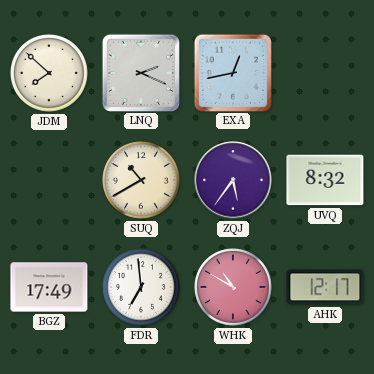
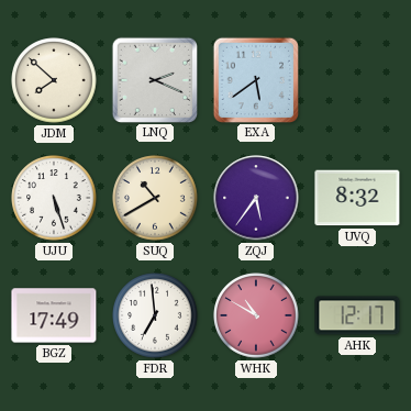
EXA: 12:43 -> 5:39 (255, 79)
UJU: none -> 5:27 (54, 198)
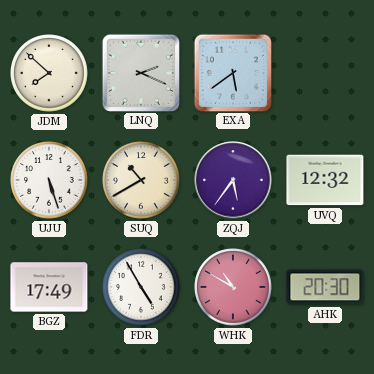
UVQ: 8:32 -> 12:32 (325, 180)
FDR: 6:59 -> 4:55 (141, 287)
AHK: 12:17 -> 20:30 (325, 287)
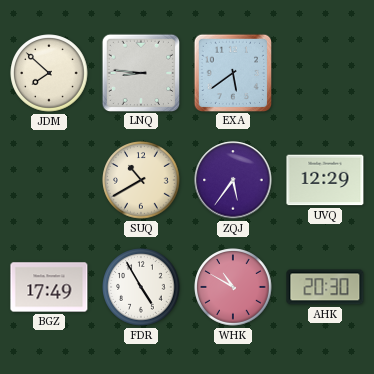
LNQ: 2:19 -> 8:46 (140, 72)
UJU: 5:27 -> none (49, 180)
UVQ: 12:32 -> 12:29 (325, 180)
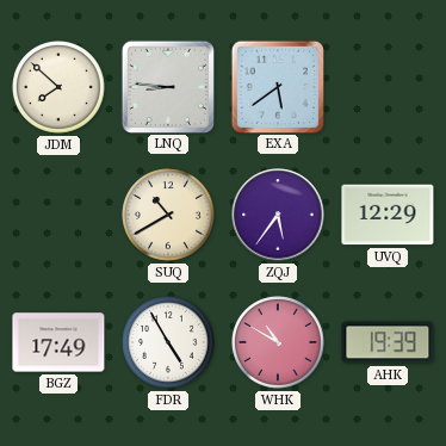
AHK: 20:30 -> 19:39 (388, 342)
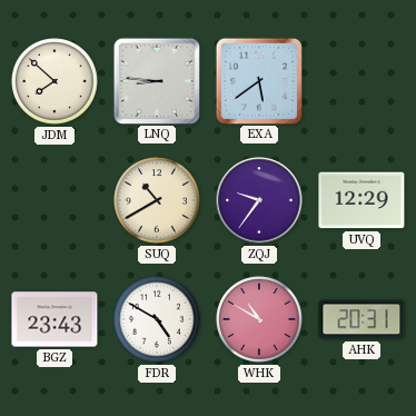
ZQJ: 5:36 -> 9:36 (259, 200)
BGZ: 17:49 -> 23:43 (55, 319)
FDR: 4:55 -> 4:50 (157, 319)
AHK: 19:39 -> 20:31 (361, 319)
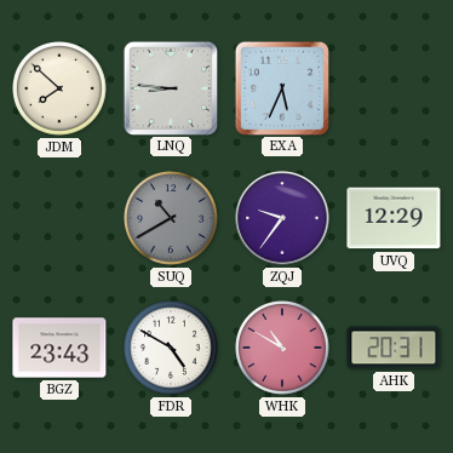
EXA: 5:39 -> 5:34 (281, 87)
SUQ dial: cream -> grey (171, 218)
